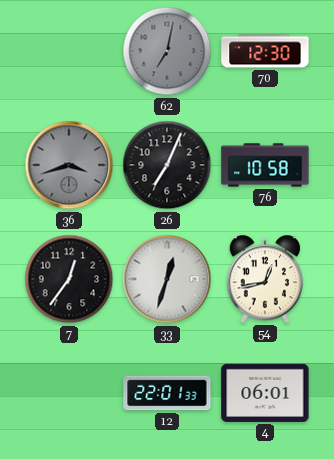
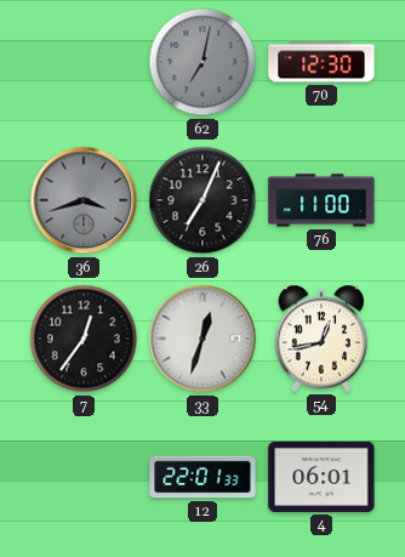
76: 10:58 -> 11:00 (321, 200)
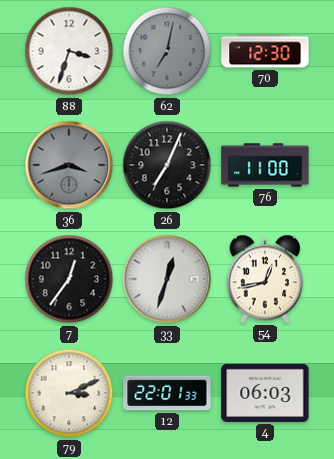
88: none -> 3:33 (69, 51)
79: none -> 3:11 (69, 393)
4: 06:01 -> 06:03 (265, 393)
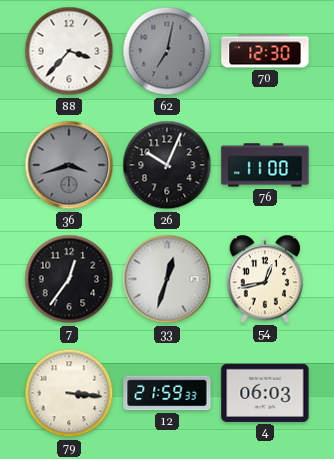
88: 3:33 -> 3:37 (69, 51)
26: 7:04 -> 10:04 (167, 165)
79: 3:11 -> 3:16 (69, 393)
12: 22:01 -> 21:59 (167, 393)
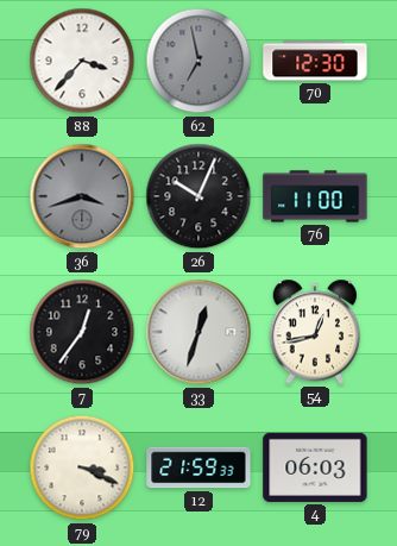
62: 7:02 -> 6:58 (198, 61)
79: 3:16 -> 3:19 (82, 467)
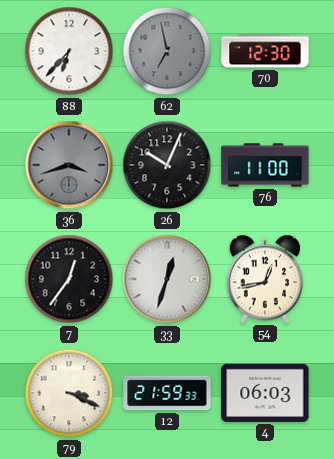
88: 3:37 -> 6:37 (69, 51)
